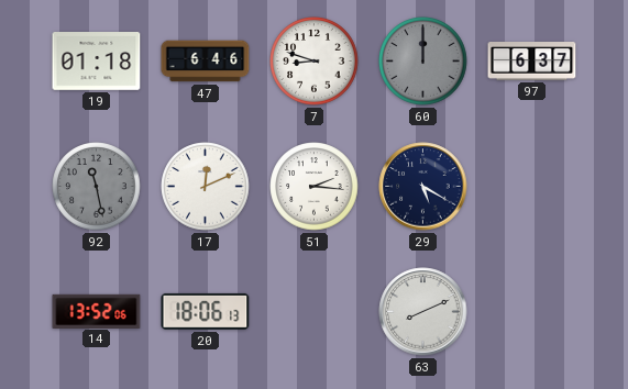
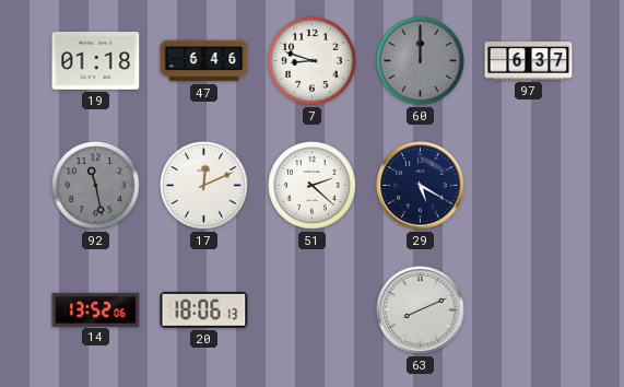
51: 2:16 -> 2:22 (313, 186)
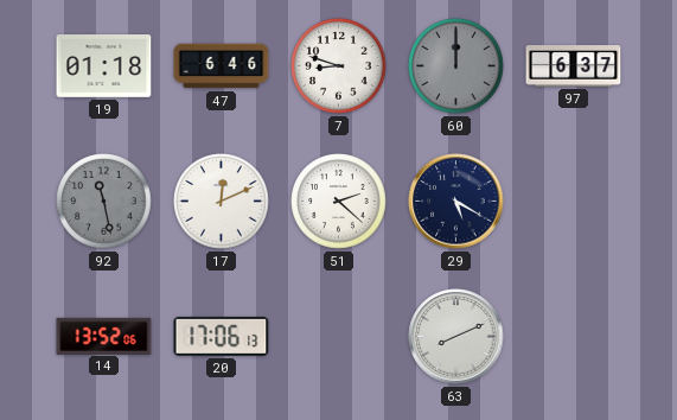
20: 18:06 -> 17:06 (222, 336)
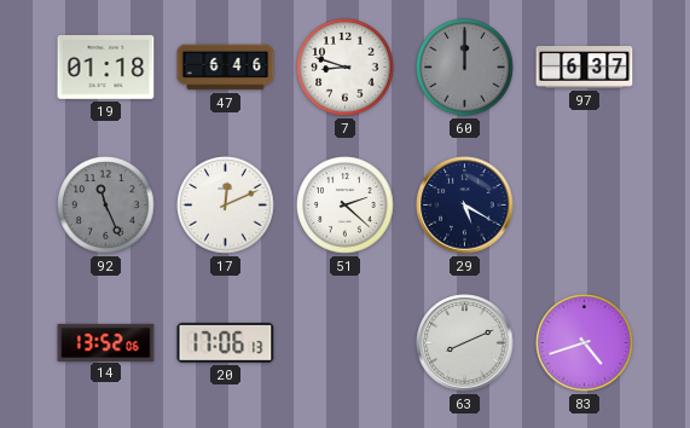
92: 11:28 -> 11:26 (106, 206)
83: none -> 4:42 (585, 343)
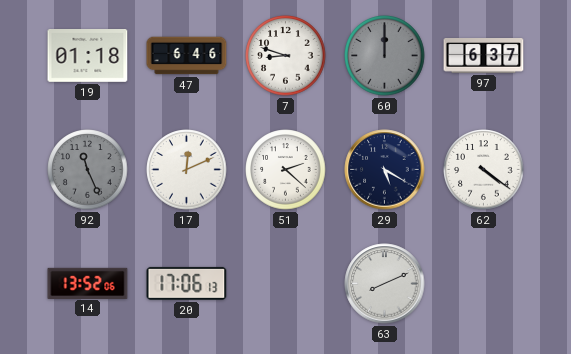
62: none -> 4:21 (484, 170)
83: 4:42 -> none (585, 343)
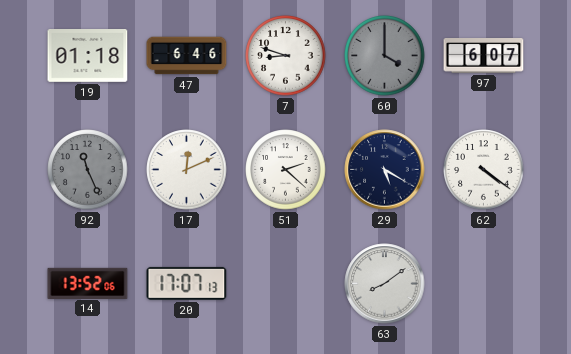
60: 12:00 -> 4:00 (385, 56)
97: 6:37 -> 6:07 (484, 56)
20: 17:06 -> 17:07 (187, 283)
63: 8:11 -> 8:09 (385, 284)
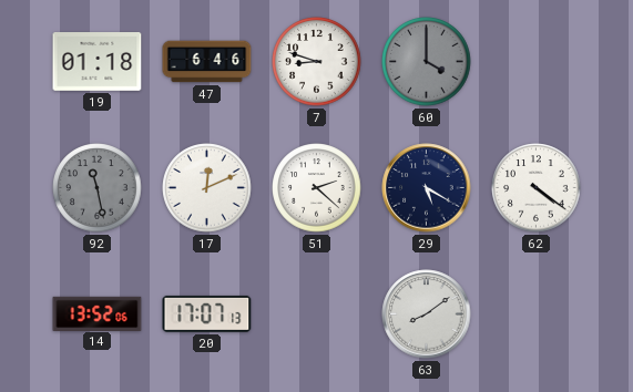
97: 6:07 -> none (484, 56)
92: 11:26 -> 11:28 (98, 188)
